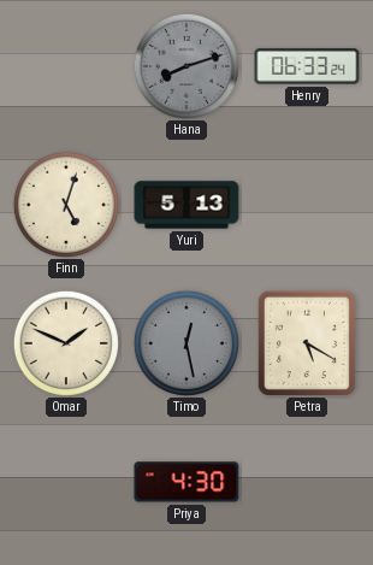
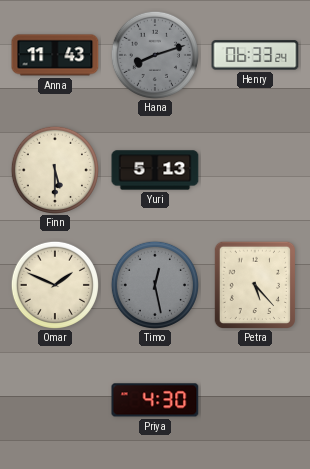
Anna: none -> 11:43 (55, 55)
Finn: 5:03 -> 5:30 (54, 169)
Petra: 5:20 -> 5:23 (254, 284)
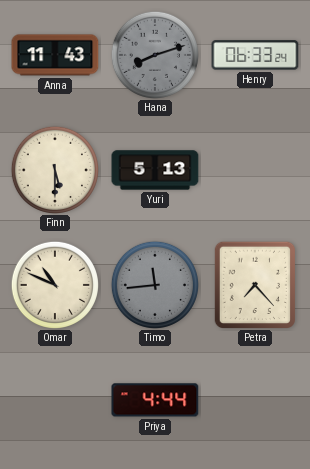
Omar: 1:49 -> 10:49 (54, 284)
Timo: 12:28 -> 11:44 (154, 284)
Petra: 5:23 -> 7:23 (254, 284)
Priya: 4:30 -> 4:44 (155, 400)
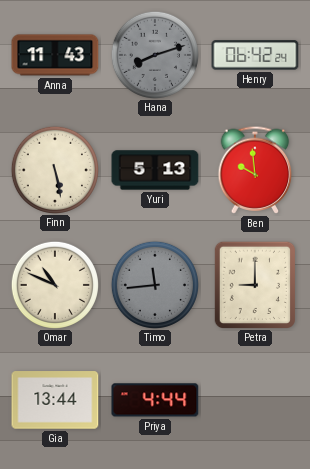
Henry: 06:33 -> 06:42 (255, 55)
Finn: 5:30 -> 5:28 (54, 169)
Ben: none -> 9:59 (255, 170)
Petra: 7:23 -> 9:00 (254, 284)
Gia: none -> 13:44 (55, 400)
